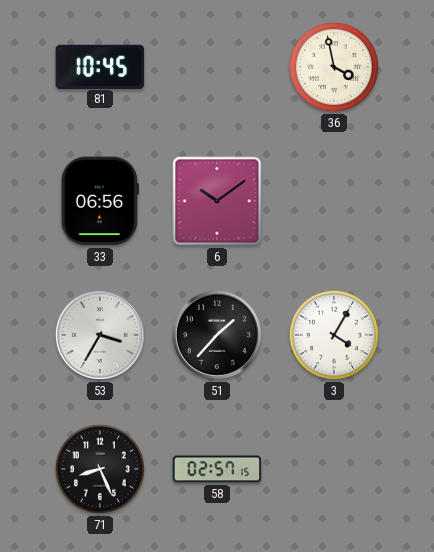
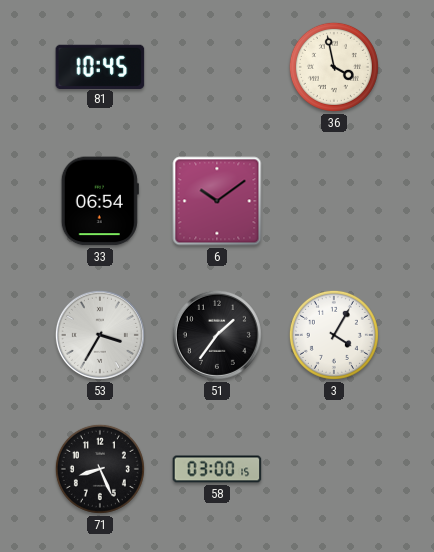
33: 06:56 -> 06:54 (100, 201)
51: 1:37 -> 1:36 (217, 335)
58: 02:57 -> 03:00 (217, 469)
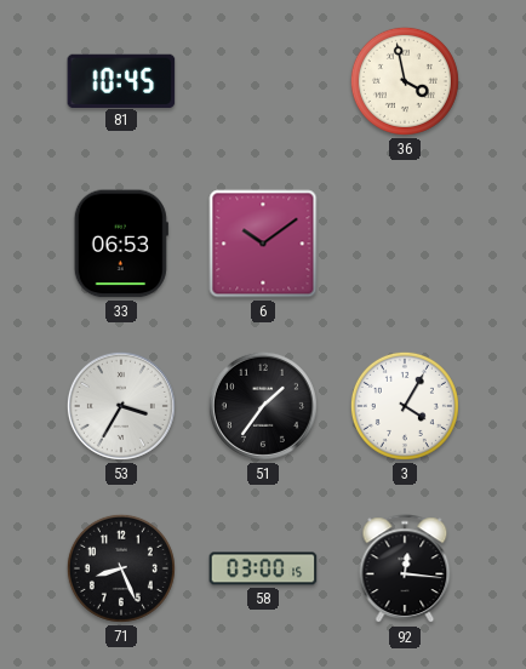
33: 06:54 -> 06:53 (121, 244)
92: none -> 12:16 (405, 570)
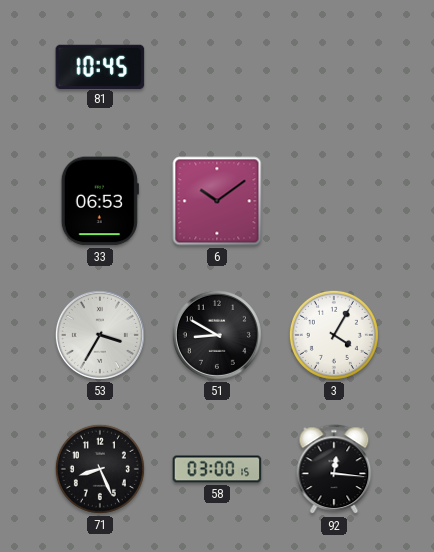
36: 3:58 -> none (405, 81)
51: 1:36 -> 8:50 (217, 335)
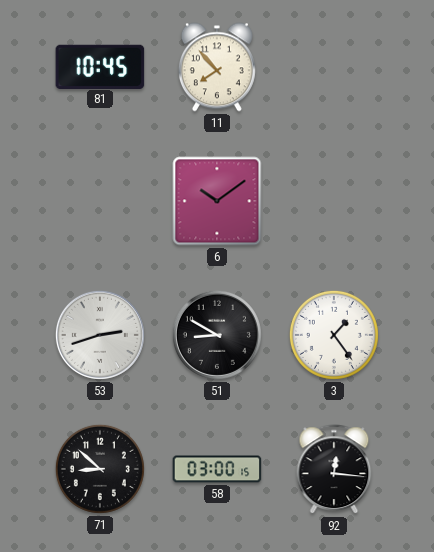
11: none -> 7:53 (217, 67)
33: 06:53 -> none (100, 201)
53: 3:35 -> 2:42 (100, 335)
3: 4:05 -> 1:24 (334, 335)
71: 8:26 -> 8:52 (100, 469)
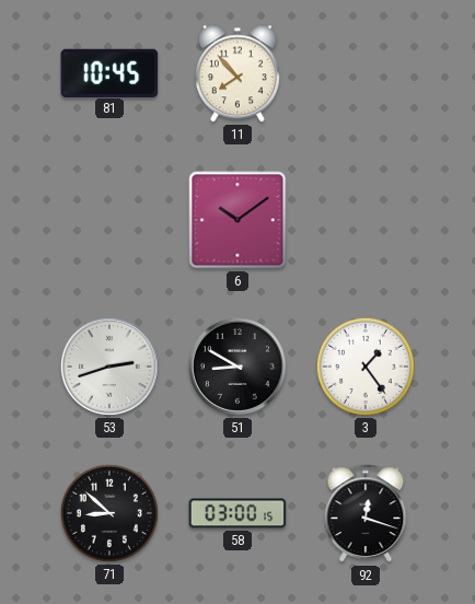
92: 12:16 -> 12:18 (366, 514)
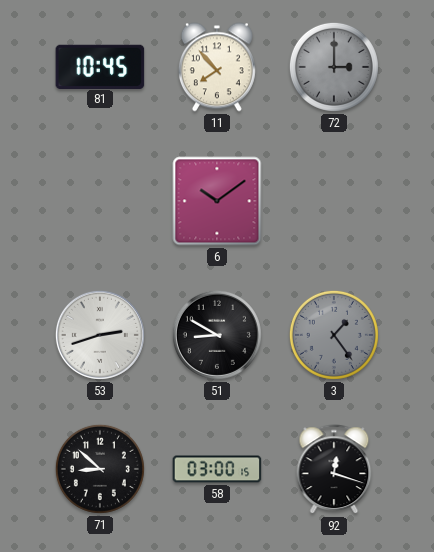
72: none -> 3:00 (334, 67)
3 dial: white -> grey (334, 335)
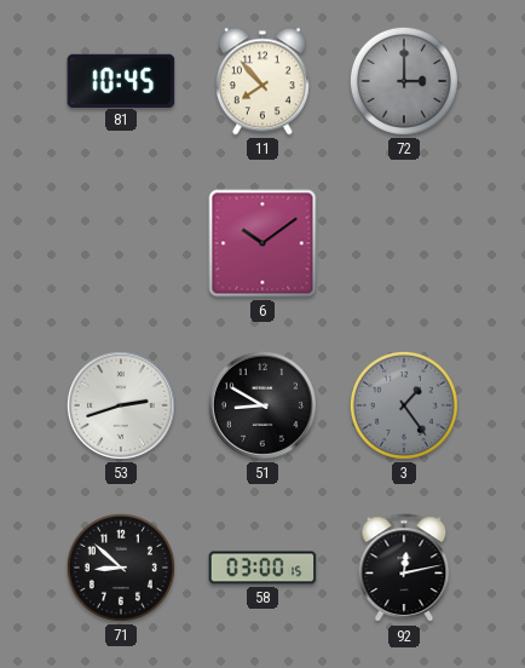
92: 12:18 -> 12:13 (404, 569)
